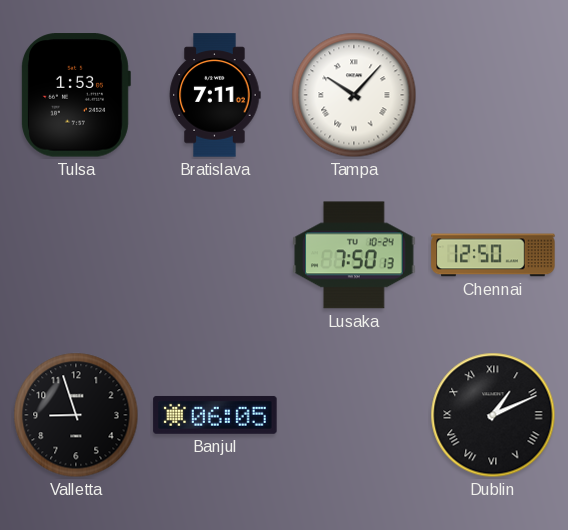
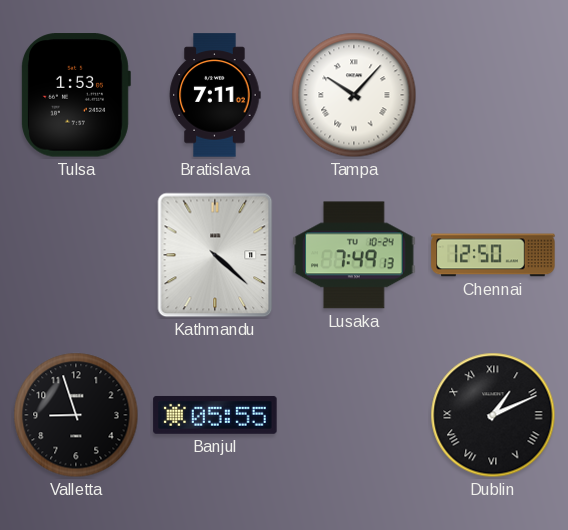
Kathmandu: none -> 4:22 (215, 255)
Lusaka: 7:50 -> 7:49 (354, 255)
Banjul: 06:05 -> 05:55 (215, 415)
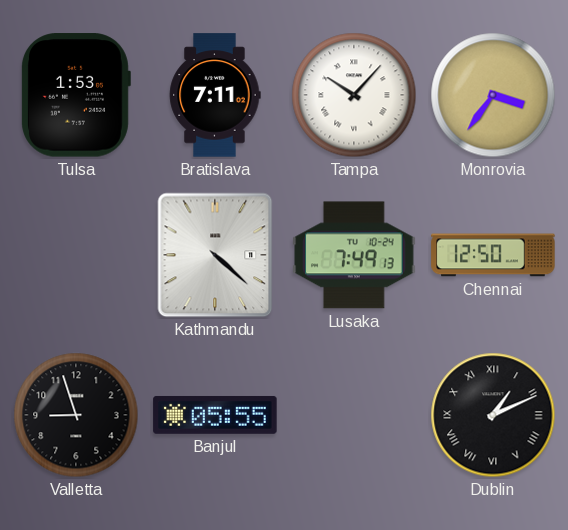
Monrovia: none -> 3:36 (493, 95)
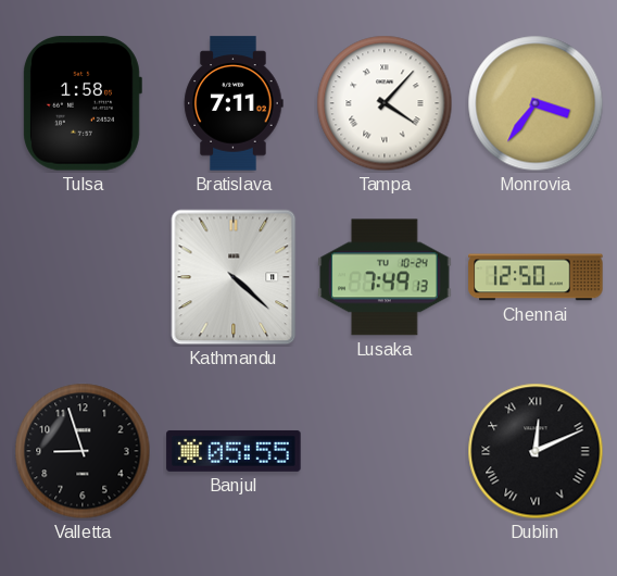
Tulsa: 1:53 -> 1:58 (83, 103)
Tampa: 10:07 -> 4:07 (385, 103)
Dublin: 1:11 -> 12:11 (536, 451)
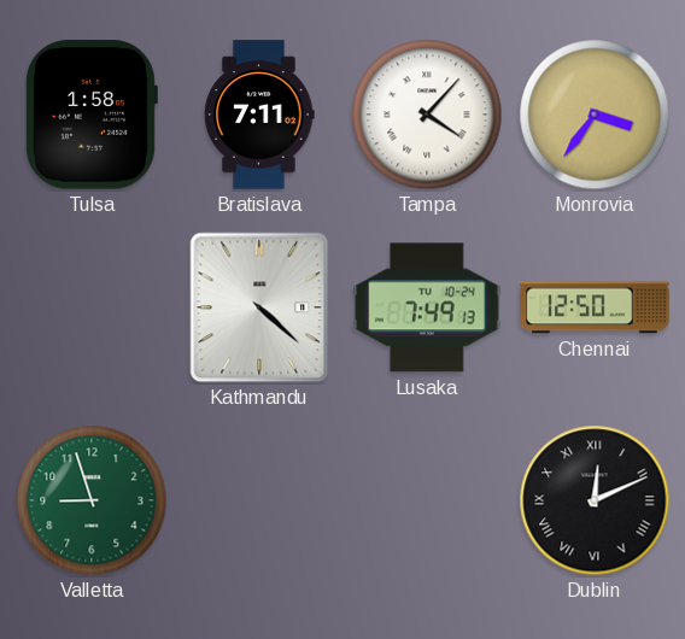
Valletta dial: black -> green (92, 500)
Banjul: 05:55 -> none (234, 451)
